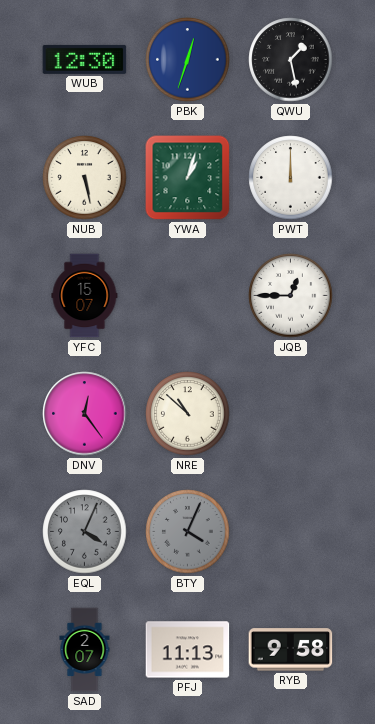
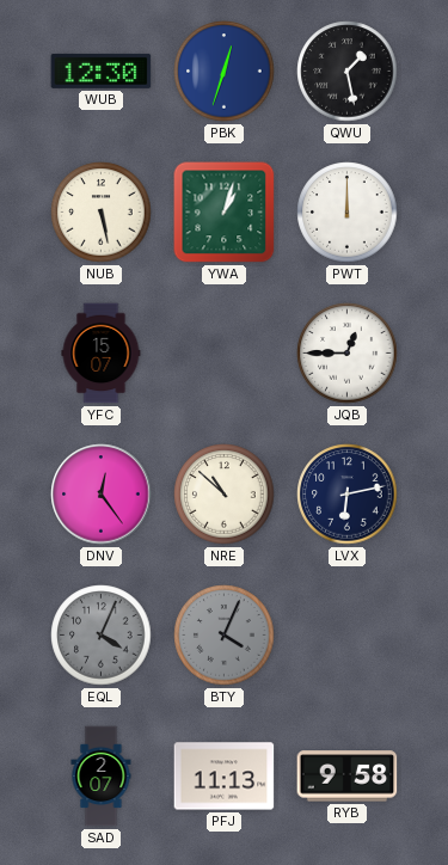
LVX: none -> 6:13 (348, 495)
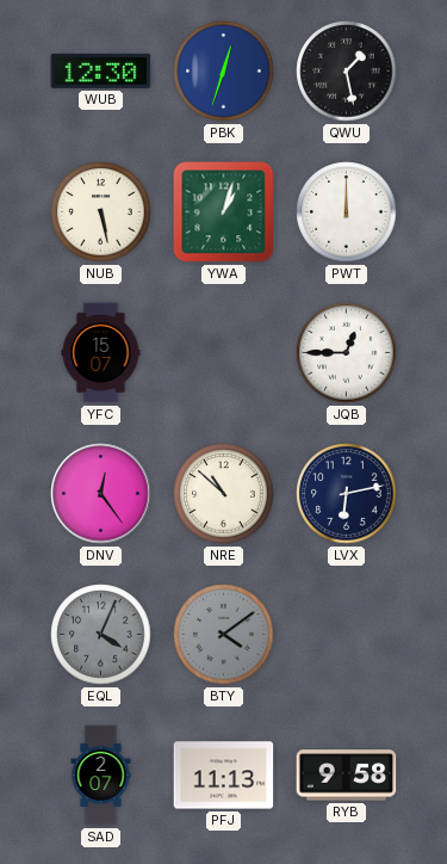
BTY: 4:04 -> 4:09 (224, 635)
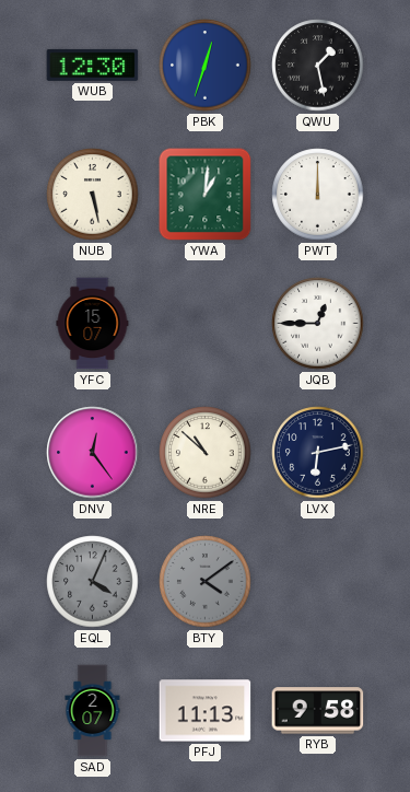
YWA: 1:03 -> 1:01 (206, 195)
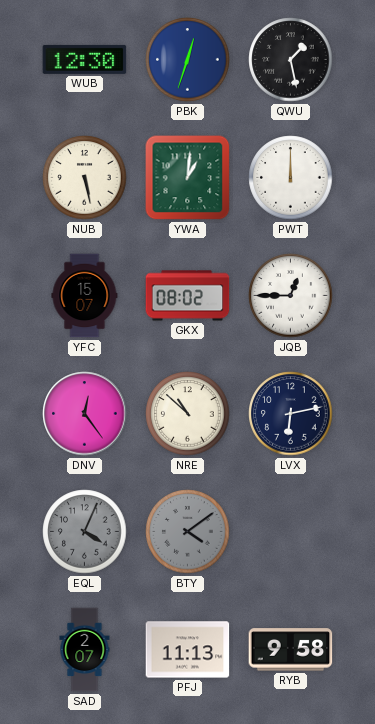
GKX: none -> 08:02 (188, 296)
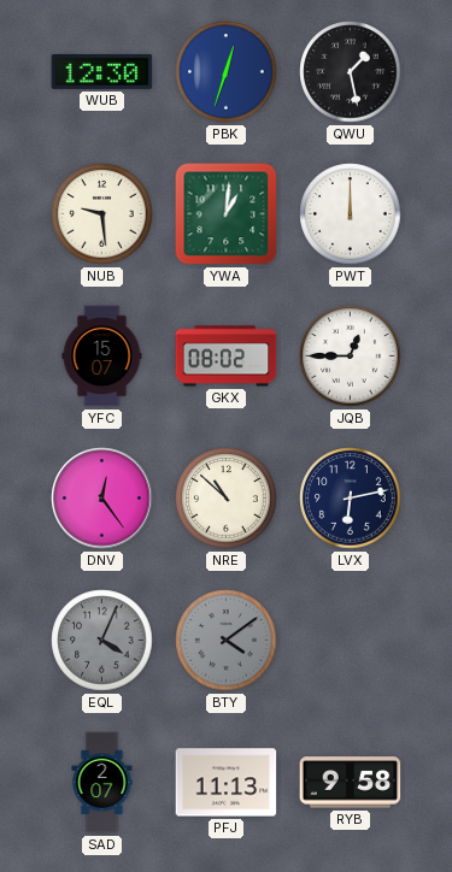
NUB: 5:28 -> 9:29 (102, 214)
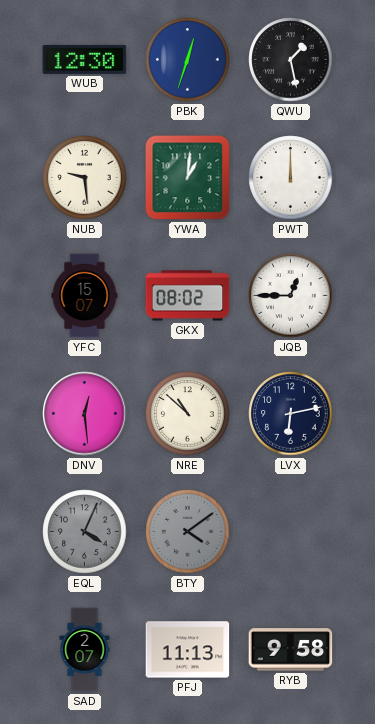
DNV: 12:24 -> 12:29 (85, 414)
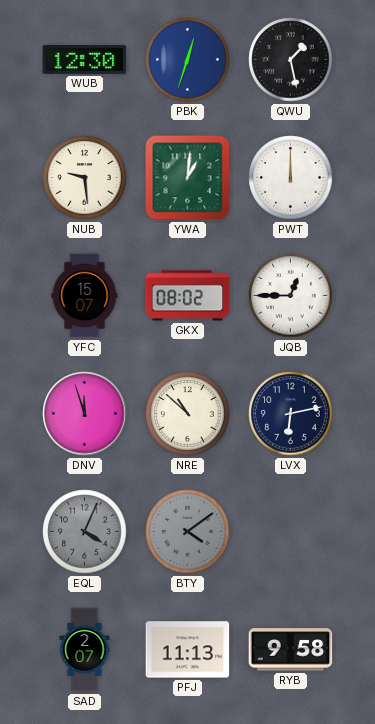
DNV: 12:29 -> 11:57 (85, 414)
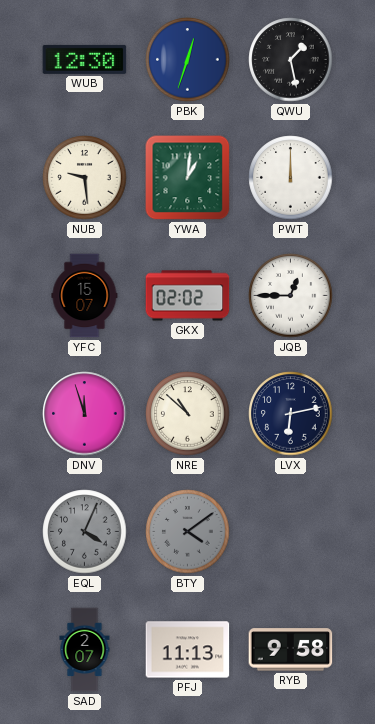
GKX: 08:02 -> 02:02 (188, 296)
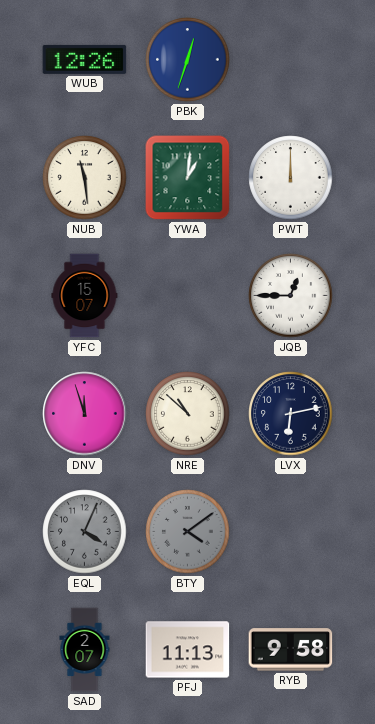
WUB: 12:30 -> 12:26 (85, 59)
QWU: 1:28 -> none (291, 60)
NUB: 9:29 -> 11:29 (85, 178)
GKX: 02:02 -> none (188, 296)
